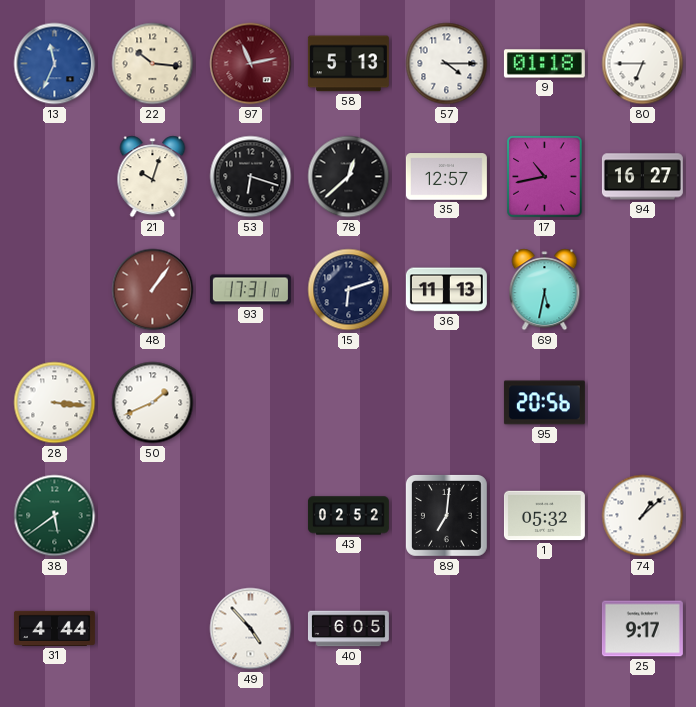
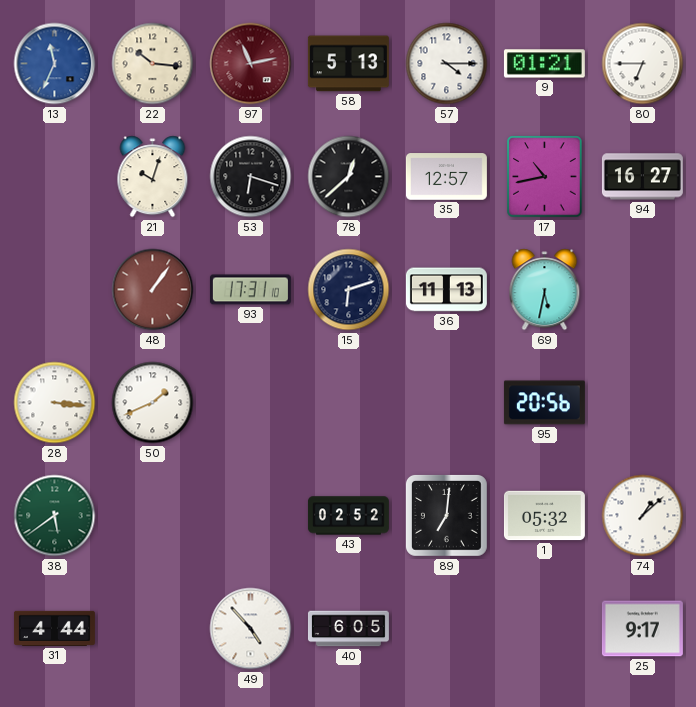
9: 01:18 -> 01:21 (544, 64)
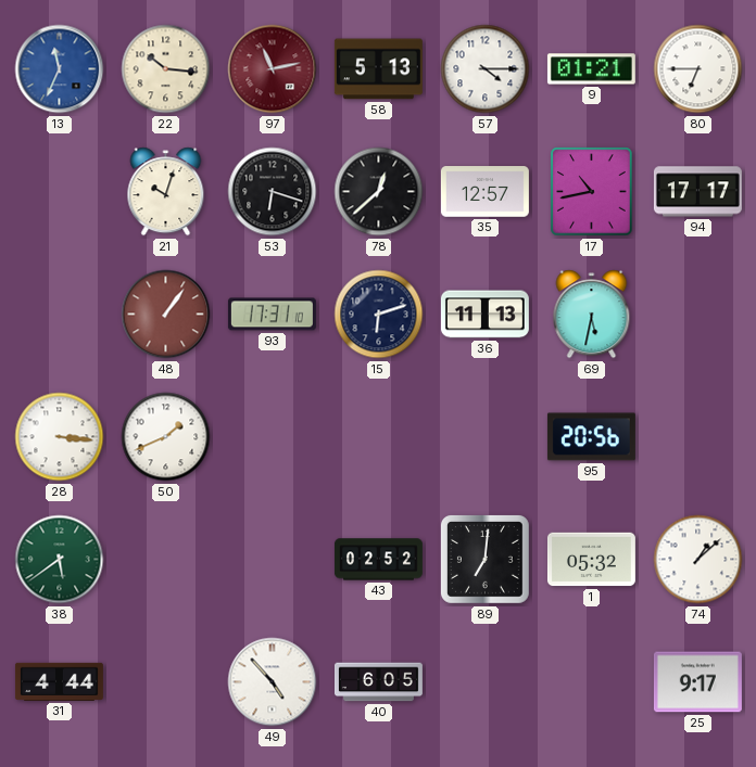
94: 16:27 -> 17:17 (697, 192)
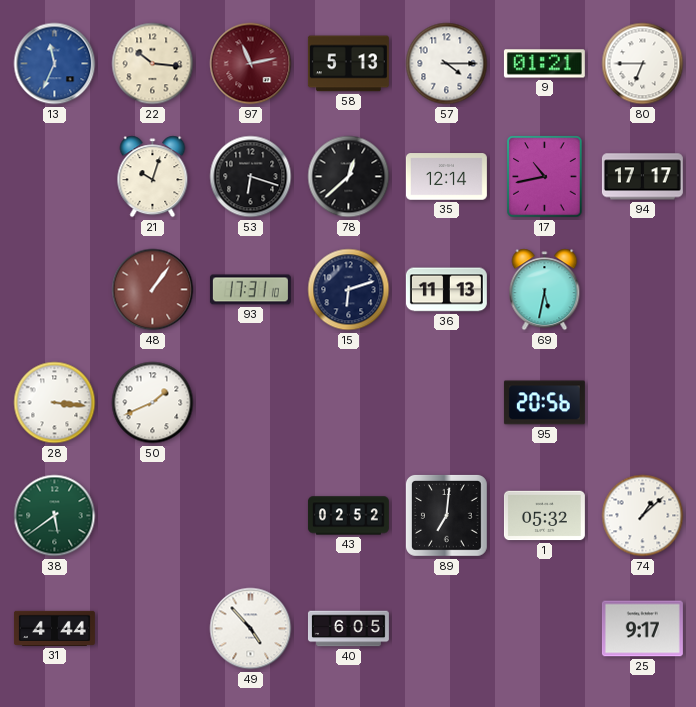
35: 12:57 -> 12:14 (446, 177)
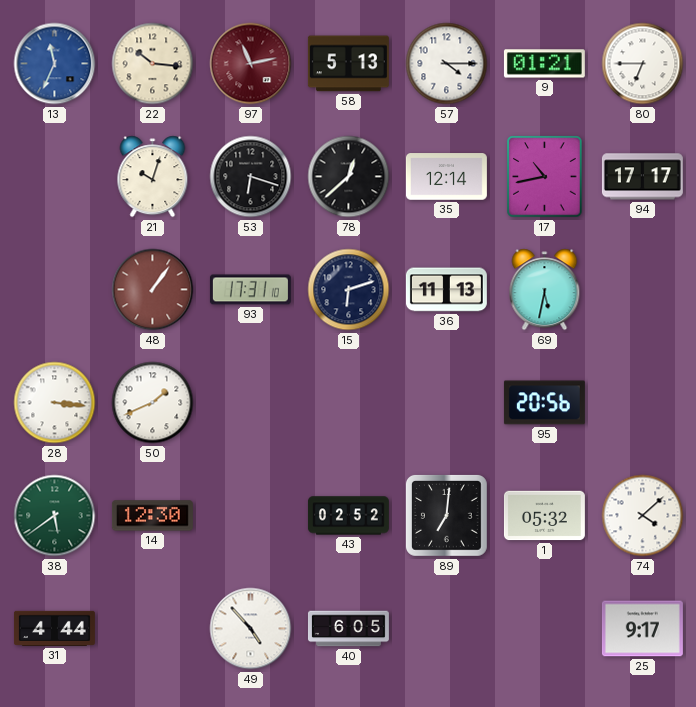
14: none -> 12:30 (152, 516)
74: 1:08 -> 4:08 (643, 516)
